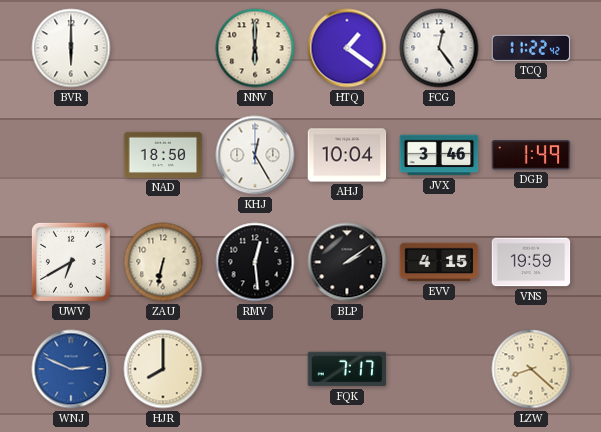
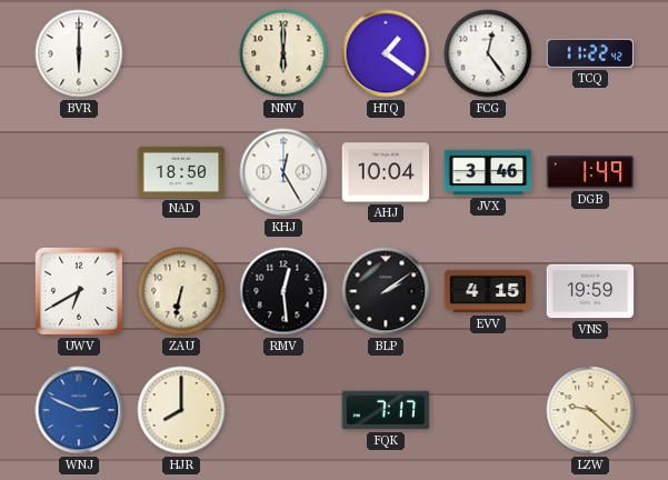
LZW: 8:22 -> 9:22 (590, 410)
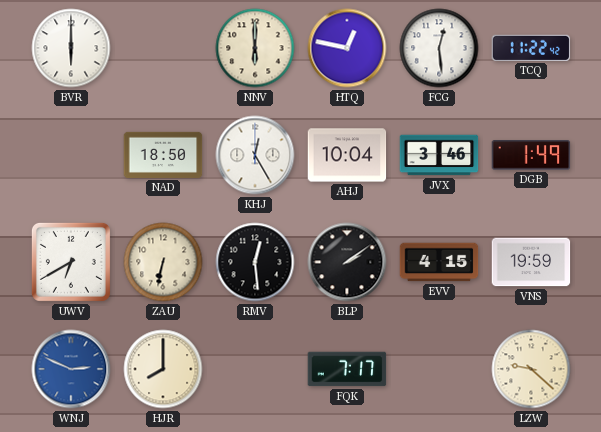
HTQ: 1:21 -> 12:47 (347, 48)
FCG: 12:24 -> 12:29 (439, 48)
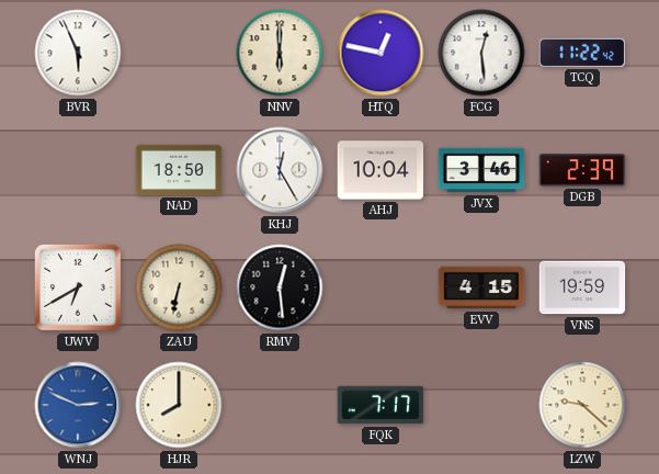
BVR: 6:00 -> 5:56 (78, 53)
DGB: 1:49 -> 2:39 (582, 170)
BLP: 2:09 -> none (347, 262)
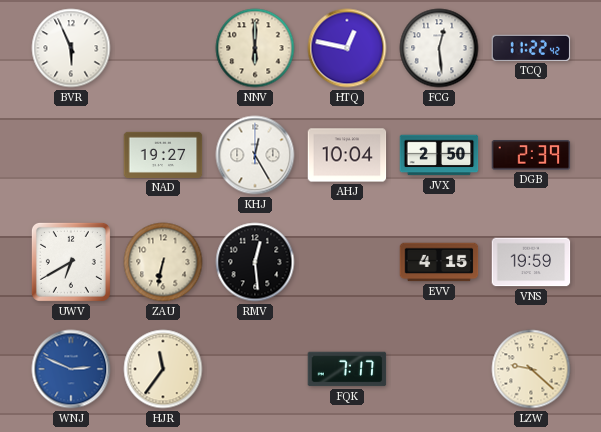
NAD: 18:50 -> 19:27 (163, 155)
JVX: 3:46 -> 2:50 (439, 155)
HJR: 8:00 -> 11:36 (163, 369)
